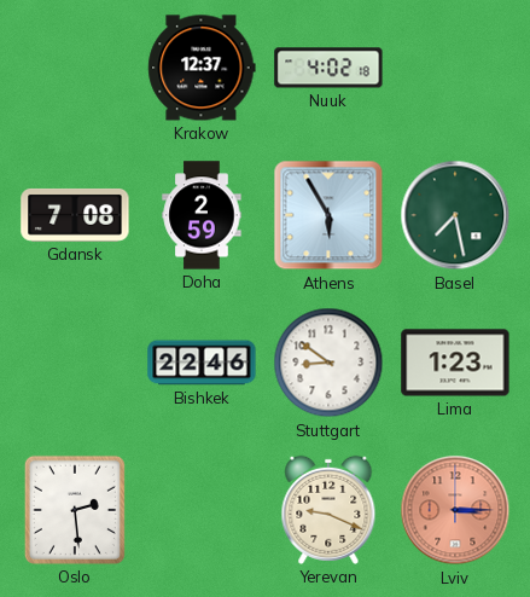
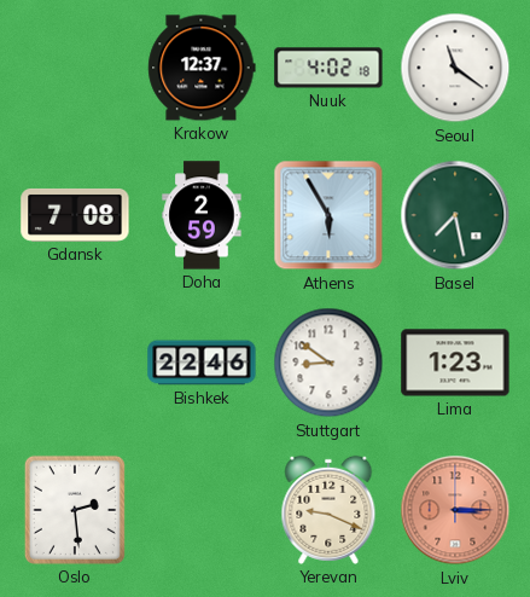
Seoul: none -> 11:21 (455, 68)
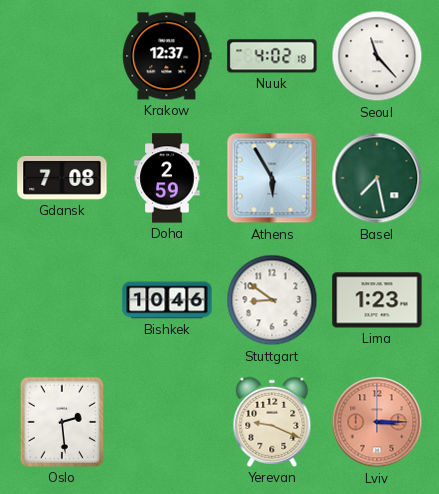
Seoul: 11:21 -> 11:23 (377, 56)
Bishkek: 22:46 -> 10:46 (167, 300)
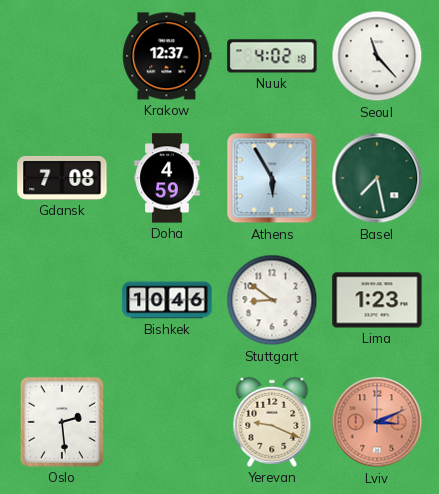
Doha: 2:59 -> 4:59 (167, 178)
Lviv: 3:15 -> 3:11 (377, 422)
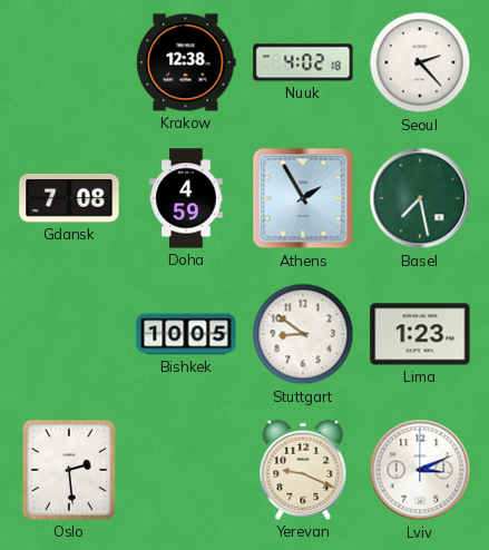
Krakow: 12:37 -> 12:38 (186, 62)
Seoul: 11:23 -> 2:23 (420, 62)
Athens: 5:55 -> 1:55 (303, 198)
Bishkek: 10:46 -> 10:05 (186, 334)
Lviv dial: salmon -> white (420, 470)
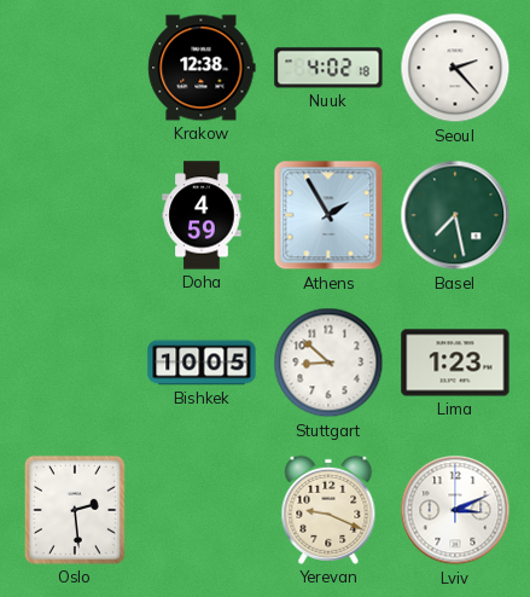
Gdansk: 7:08 -> none (69, 198)
Stuttgart: 8:51 -> 8:52 (328, 363)
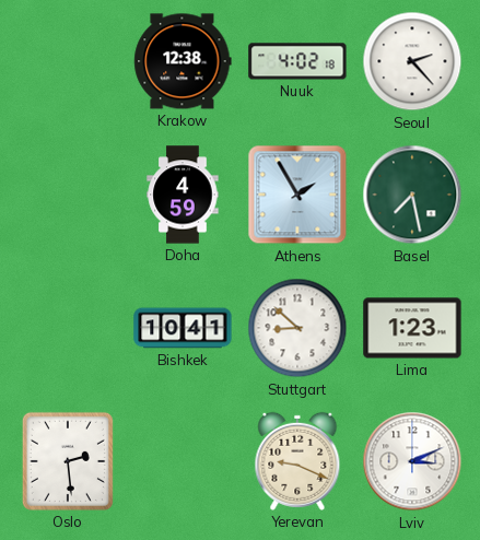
Bishkek: 10:05 -> 10:41 (183, 328)
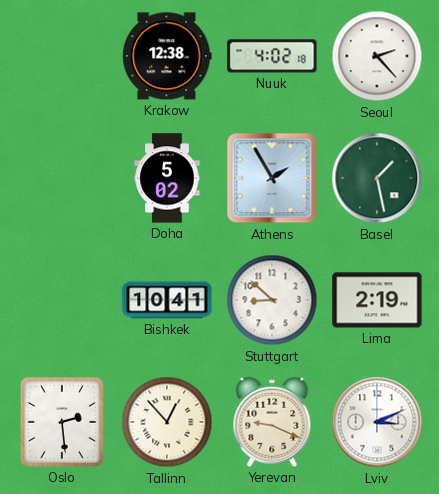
Doha: 4:59 -> 5:02 (167, 178)
Basel: 7:28 -> 1:28 (377, 178)
Lima: 1:23 -> 2:19 (377, 300)
Tallinn: none -> 12:53 (167, 422)
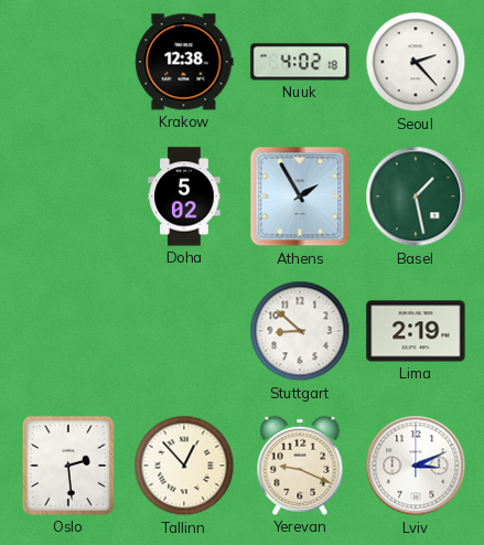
Bishkek: 10:41 -> none (167, 300)
